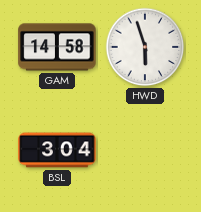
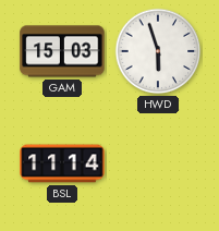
GAM: 14:58 -> 15:03 (62, 51)
BSL: 3:04 -> 11:14 (62, 163)
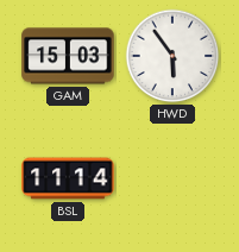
HWD: 5:57 -> 5:54 (172, 56)
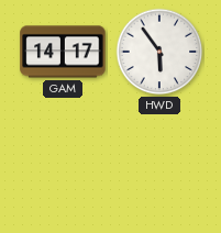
GAM: 15:03 -> 14:17 (63, 52)
BSL: 11:14 -> none (68, 178)
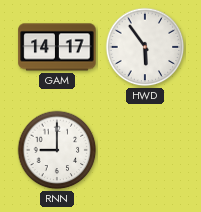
RNN: none -> 9:00 (57, 150)
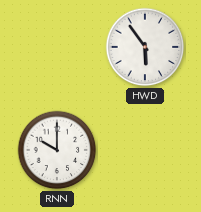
GAM: 14:17 -> none (57, 47)
RNN: 9:00 -> 10:00 (57, 150)
